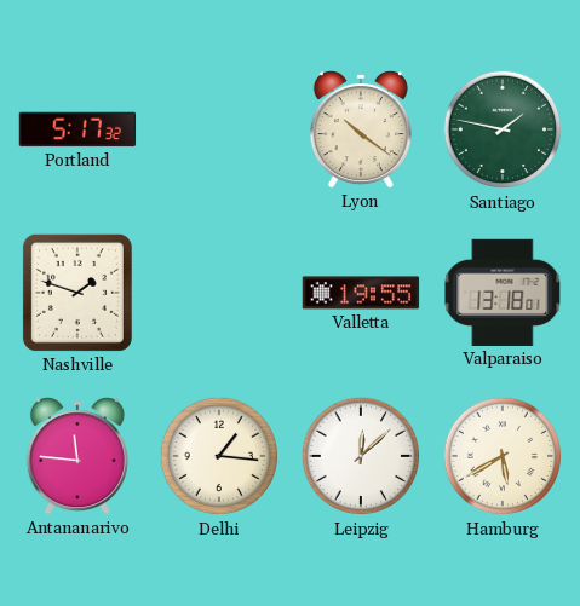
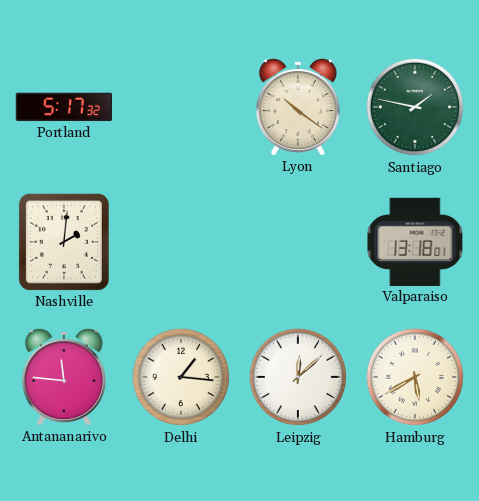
Nashville: 1:48 -> 2:01 (64, 242)
Valletta: 19:55 -> none (361, 293)
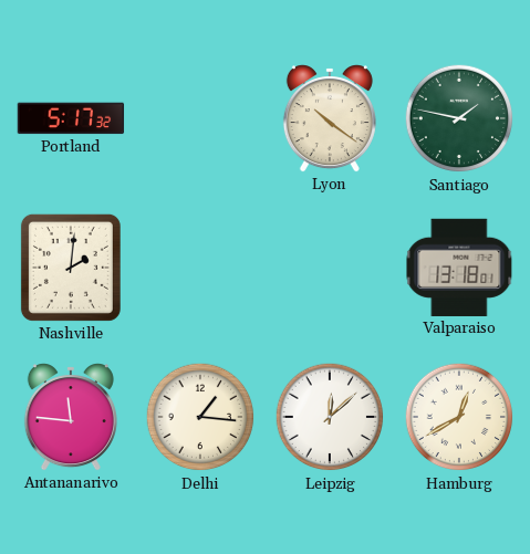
Hamburg: 5:40 -> 12:40 (459, 417)
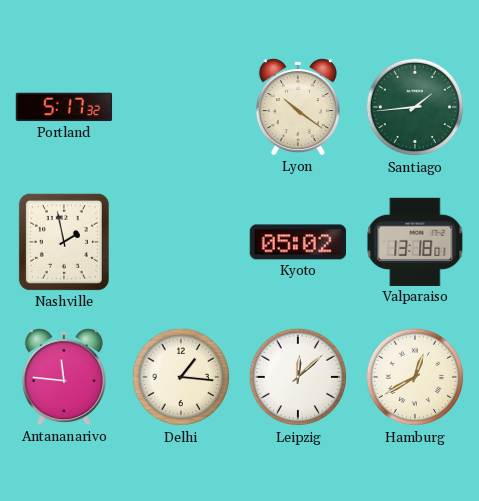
Santiago: 1:47 -> 1:44 (415, 107)
Nashville: 2:01 -> 1:58 (64, 242)
Kyoto: none -> 05:02 (298, 242)
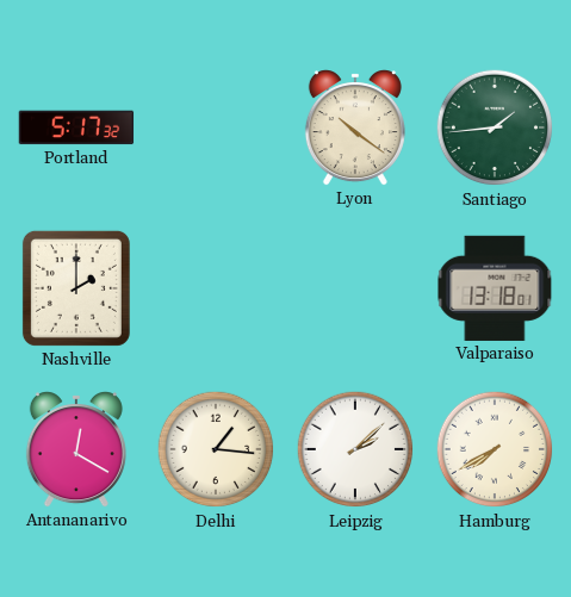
Nashville: 1:58 -> 2:00 (76, 288)
Kyoto: 05:02 -> none (298, 242)
Antananarivo: 11:46 -> 12:20 (76, 449)
Leipzig: 12:08 -> 2:08 (355, 449)
Hamburg: 12:40 -> 7:40 (495, 449)
